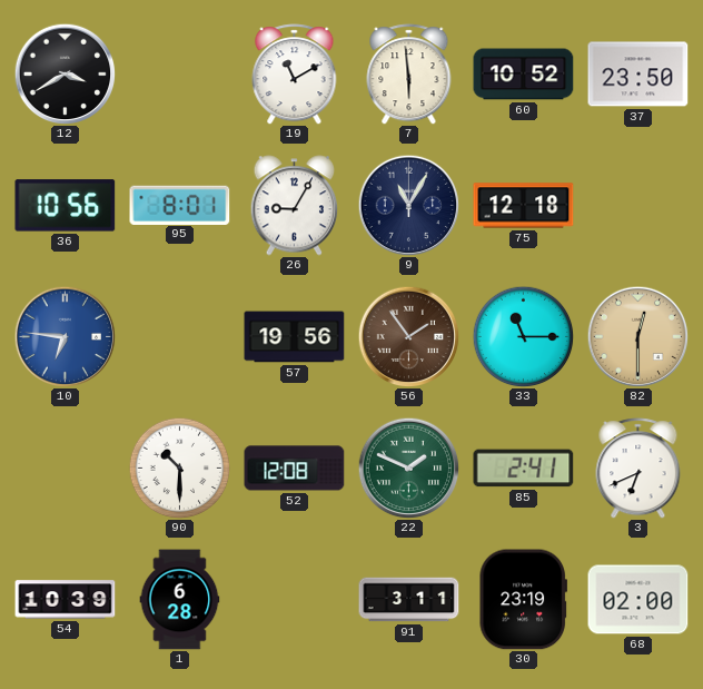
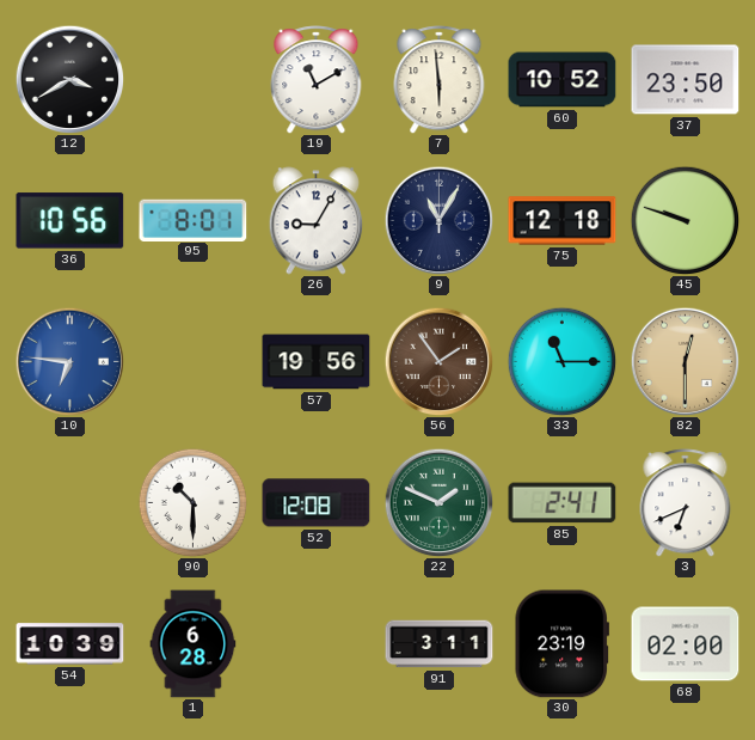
45: none -> 9:48 (685, 220)
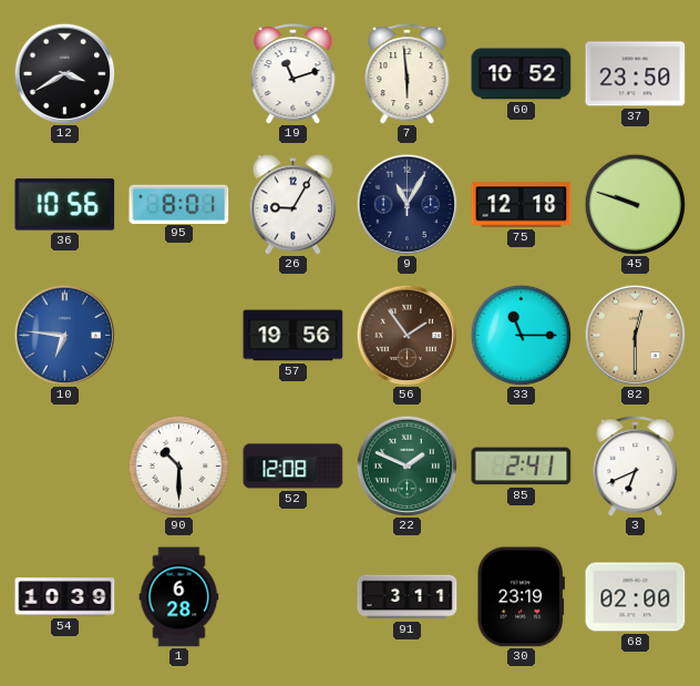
19: 11:10 -> 11:12 (294, 74)
